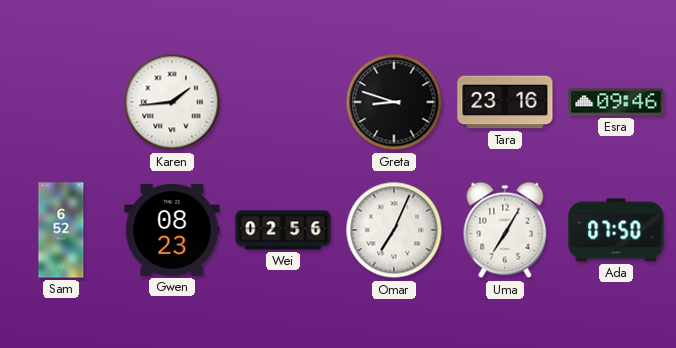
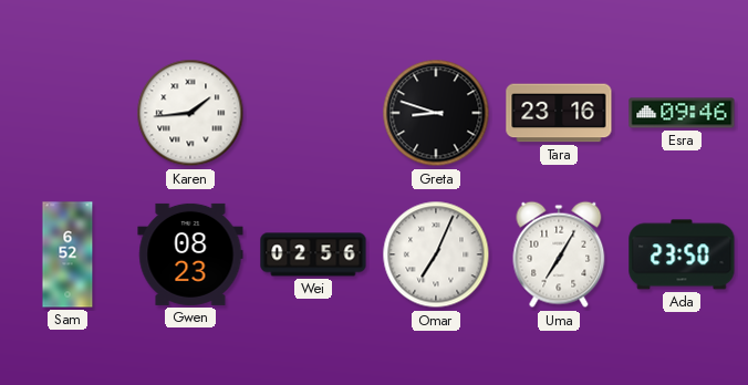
Ada: 07:50 -> 23:50 (682, 254)
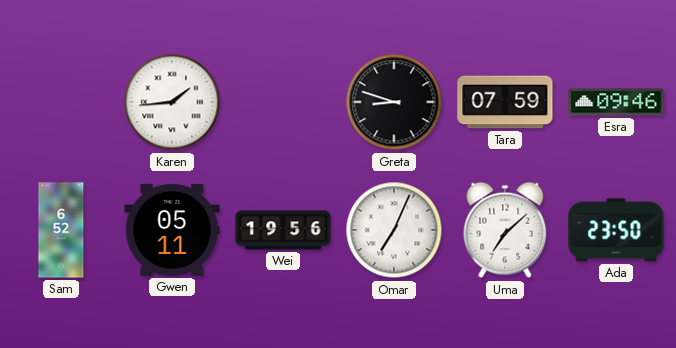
Tara: 23:16 -> 07:59 (505, 102)
Gwen: 08:23 -> 05:11 (172, 230)
Wei: 02:56 -> 19:56 (283, 230)
Uma: 7:05 -> 7:08 (505, 230)
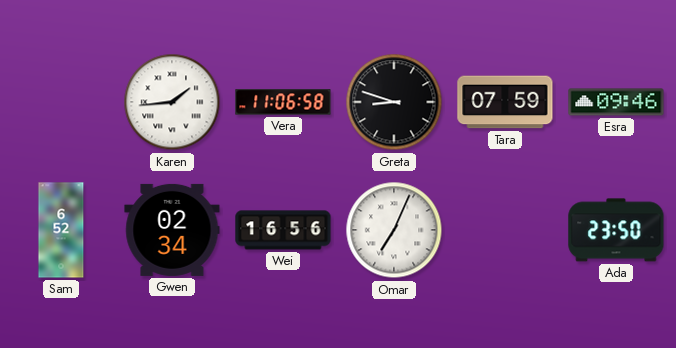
Vera: none -> 11:06 (283, 102)
Gwen: 05:11 -> 02:34 (172, 230)
Wei: 19:56 -> 16:56 (283, 230)
Uma: 7:08 -> none (505, 230)
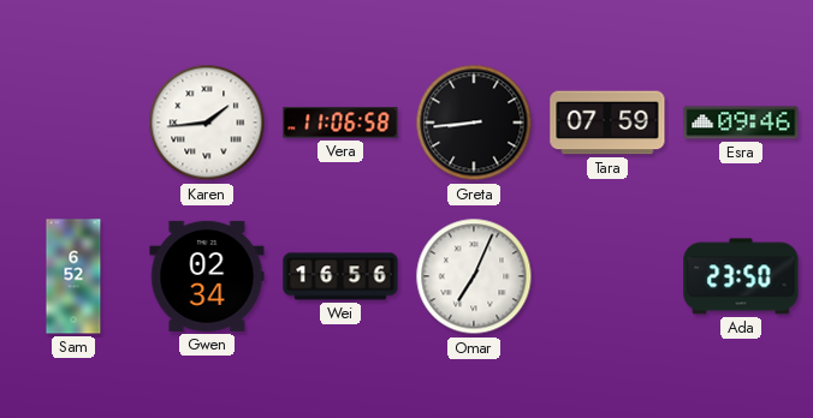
Greta: 8:48 -> 8:44 (474, 123)
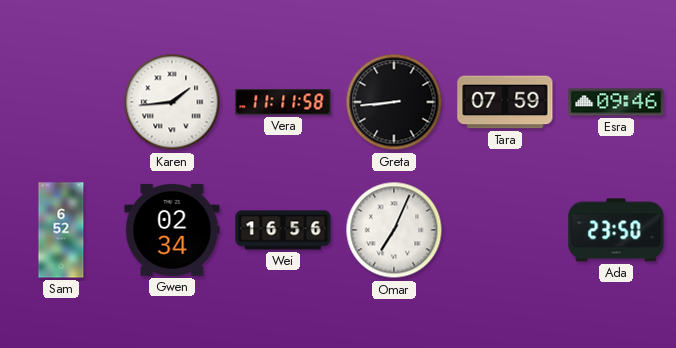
Vera: 11:06 -> 11:11 (283, 102)
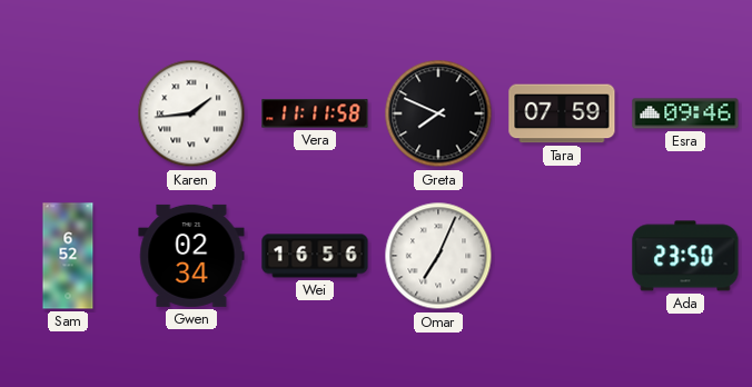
Greta: 8:44 -> 7:49 (438, 113)
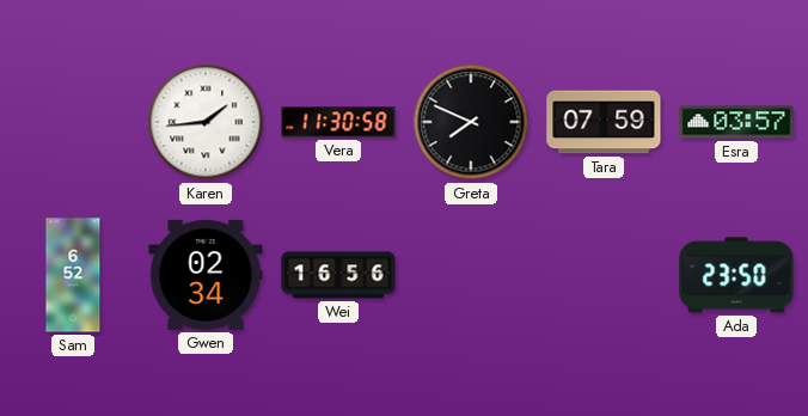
Vera: 11:11 -> 11:30 (338, 122)
Esra: 09:46 -> 03:57 (736, 122)
Omar: 7:04 -> none (438, 256)
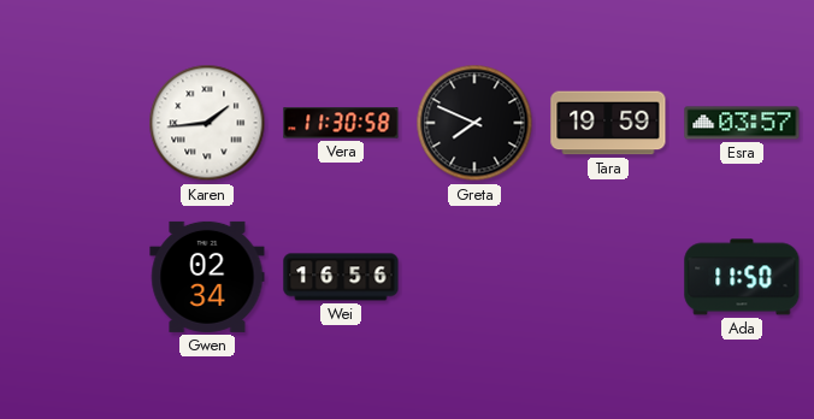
Tara: 07:59 -> 19:59 (608, 123)
Sam: 6:52 -> none (73, 275)
Ada: 23:50 -> 11:50 (742, 277)
